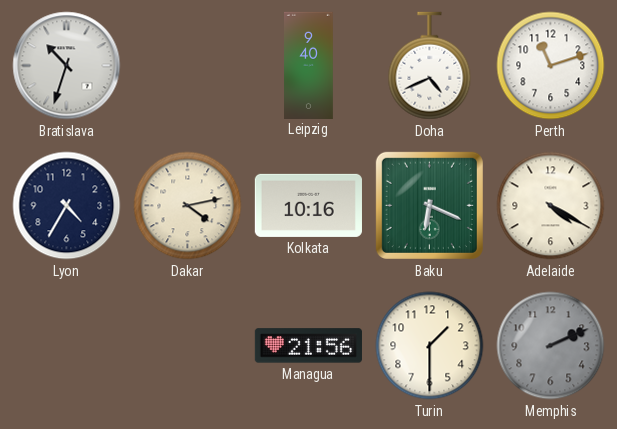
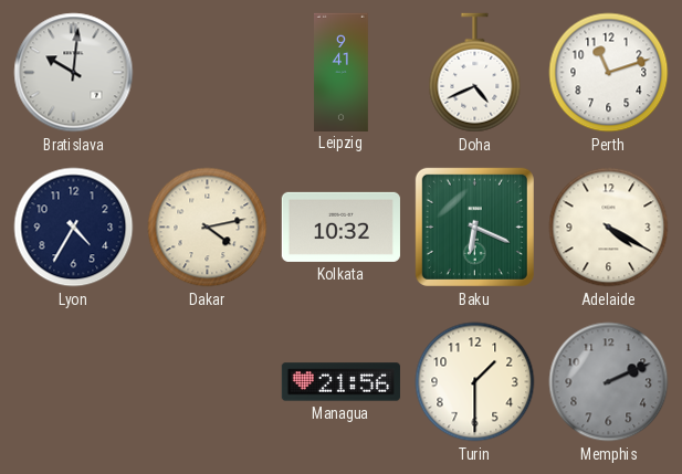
Bratislava: 10:33 -> 10:01 (74, 73)
Leipzig: 9:40 -> 9:41 (342, 72)
Kolkata: 10:16 -> 10:32 (340, 227)
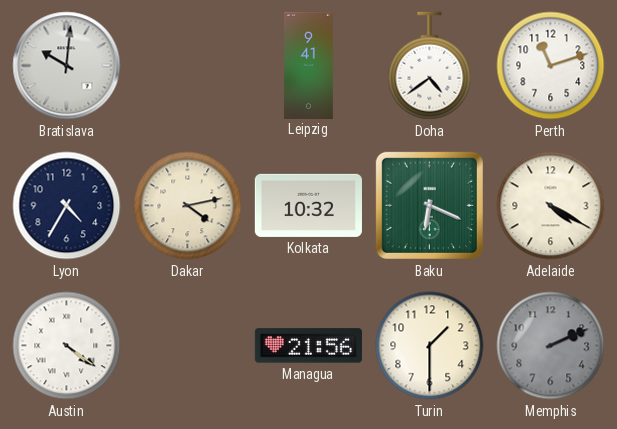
Doha: 4:41 -> 4:39 (430, 66)
Austin: none -> 4:21 (67, 346)
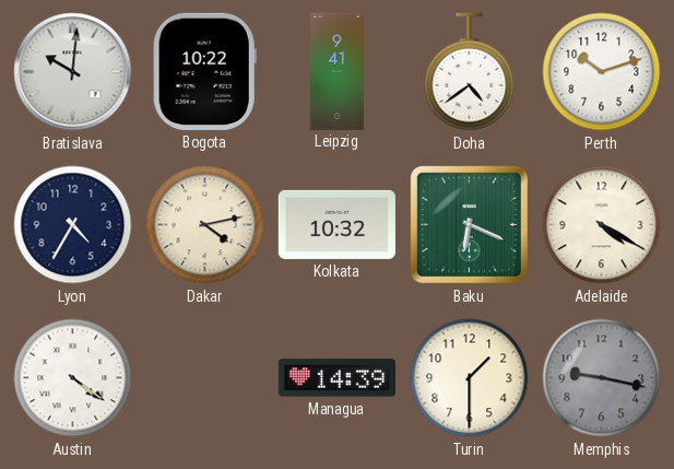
Bogota: none -> 10:22 (204, 71)
Perth: 11:12 -> 10:12 (602, 72)
Managua: 21:56 -> 14:39 (336, 378)
Memphis: 2:11 -> 9:17 (602, 378)
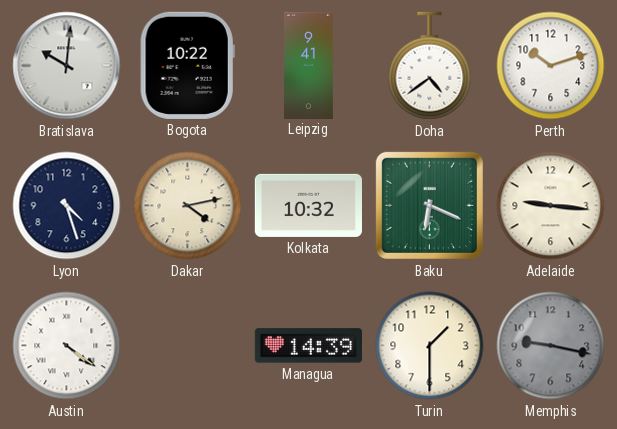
Lyon: 4:35 -> 4:27 (67, 206)
Adelaide: 4:20 -> 9:16 (551, 206)
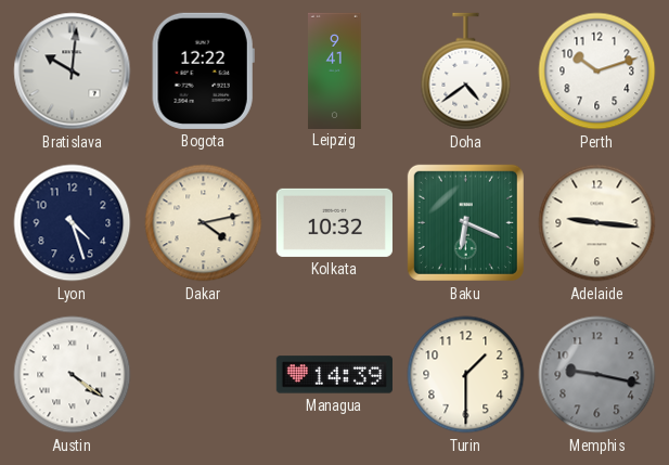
Bogota: 10:22 -> 12:22 (203, 70)
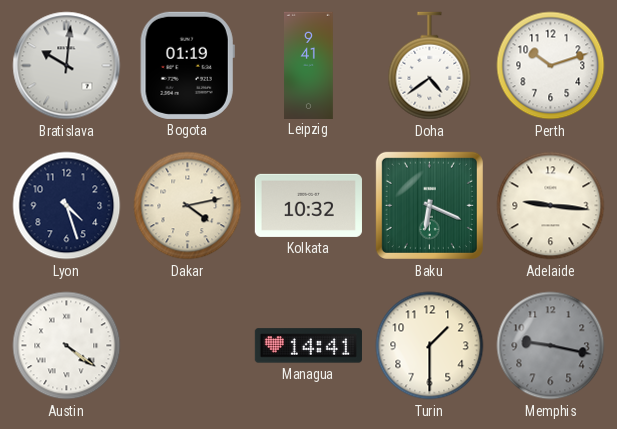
Bogota: 12:22 -> 01:19 (187, 65)
Managua: 14:39 -> 14:41 (308, 346)
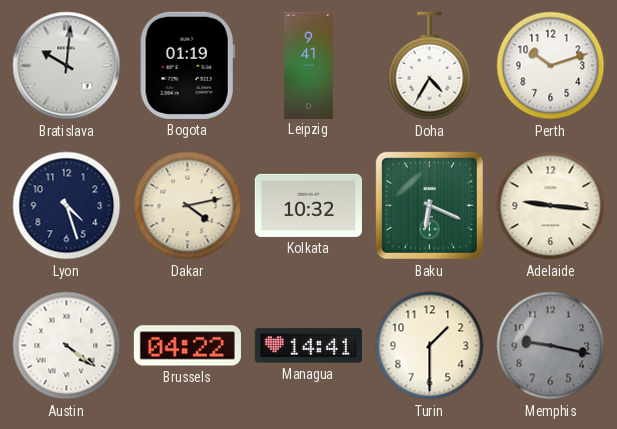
Doha: 4:39 -> 4:35 (430, 66)
Brussels: none -> 04:22 (187, 346)
